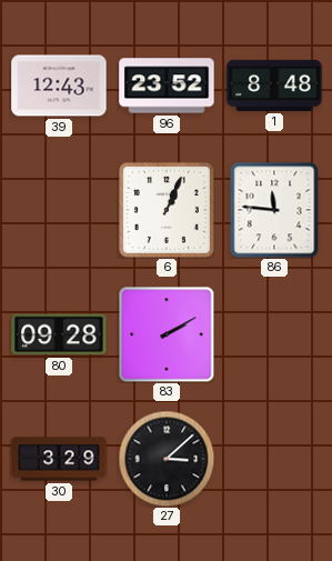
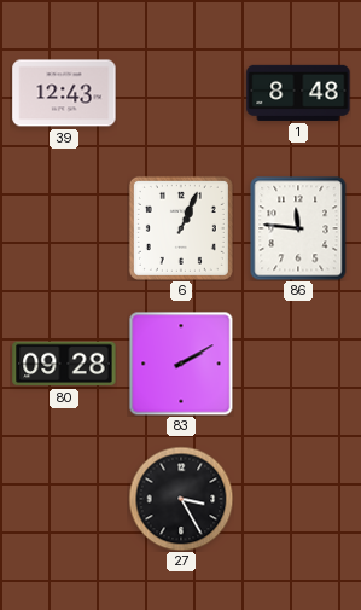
96: 23:52 -> none (167, 86)
30: 3:29 -> none (59, 459)
27: 3:08 -> 3:25 (181, 499)
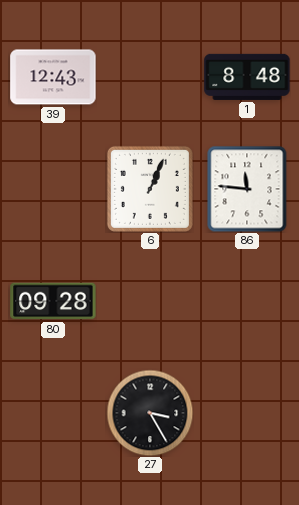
83: 2:10 -> none (181, 364)
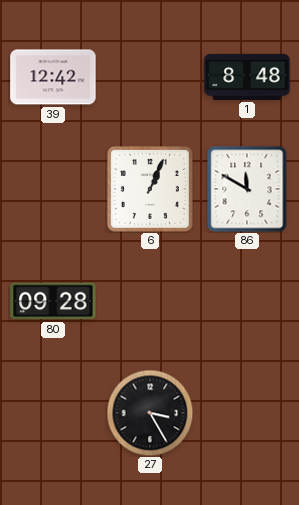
39: 12:43 -> 12:42 (53, 77)
86: 11:46 -> 11:50 (247, 189)
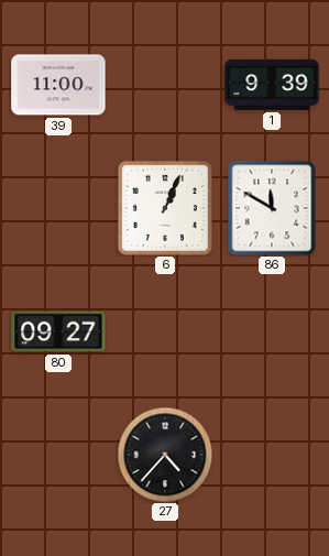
39: 12:42 -> 11:00 (58, 85)
1: 8:48 -> 9:39 (272, 85)
80: 09:28 -> 09:27 (58, 331)
27: 3:25 -> 4:37 (165, 455)
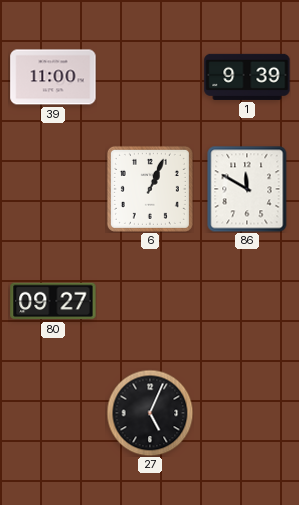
27: 4:37 -> 5:04 (150, 413)
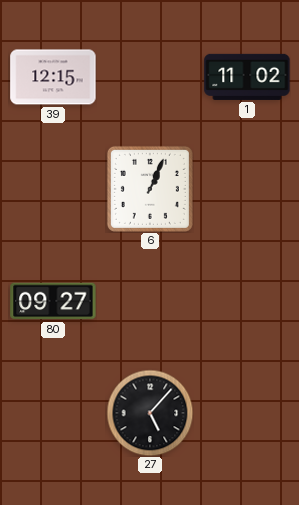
39: 11:00 -> 12:15 (53, 77)
1: 9:39 -> 11:02 (247, 77)
86: 11:50 -> none (247, 189)
27: 5:04 -> 5:07 (150, 413)
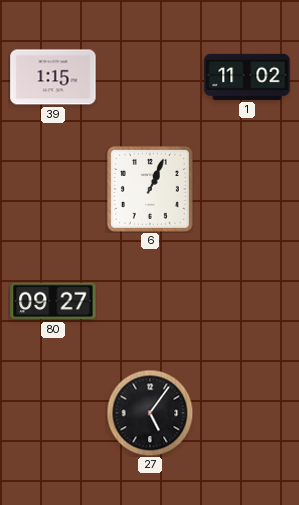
39: 12:15 -> 1:15 (53, 77)
27: 5:07 -> 5:06 (150, 413)
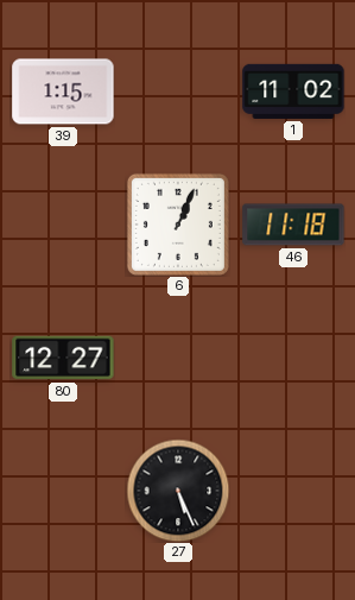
46: none -> 11:18 (293, 225)
80: 09:27 -> 12:27 (63, 358)
27: 5:06 -> 5:26 (178, 491)
